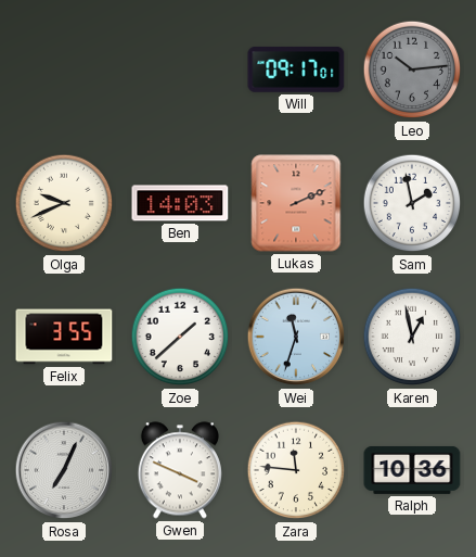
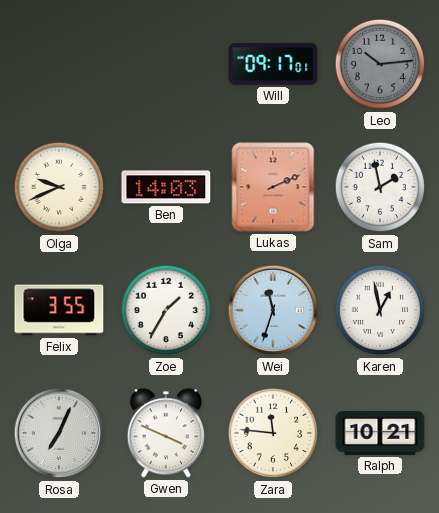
Zoe: 1:38 -> 1:35 (166, 310)
Ralph: 10:36 -> 10:21 (380, 433)
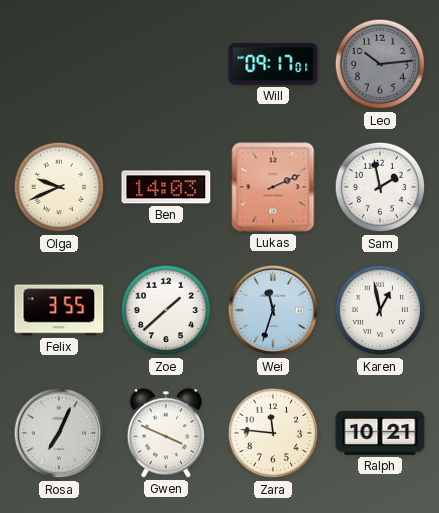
Zoe: 1:35 -> 1:38 (166, 310)
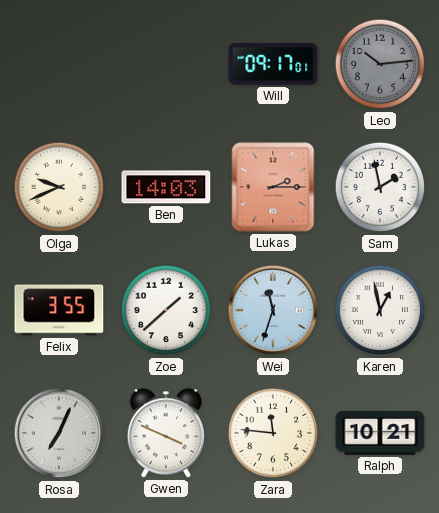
Lukas: 2:11 -> 2:15 (273, 187)
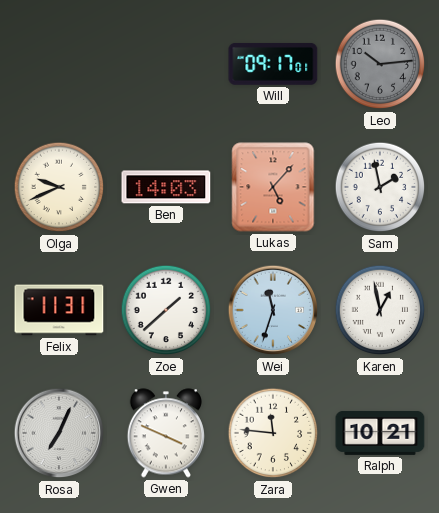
Lukas: 2:15 -> 5:07 (273, 187)
Felix: 3:55 -> 11:31 (59, 310)
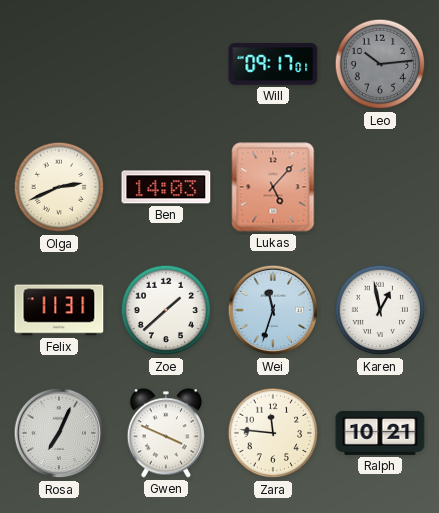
Olga: 9:41 -> 2:41 (59, 187)
Sam: 1:58 -> none (380, 187)
